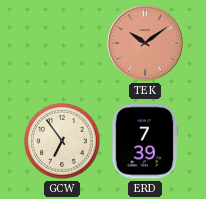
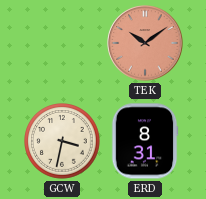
GCW: 6:54 -> 3:32 (63, 142)
ERD: 7:39 -> 8:31 (145, 141)
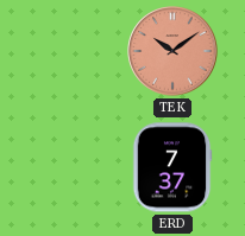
GCW: 3:32 -> none (63, 142)
ERD: 8:31 -> 7:37 (172, 167)
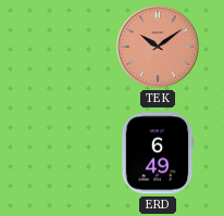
ERD: 7:37 -> 6:49 (158, 153)
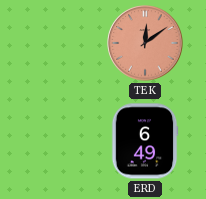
TEK: 10:09 -> 12:09 (145, 43)
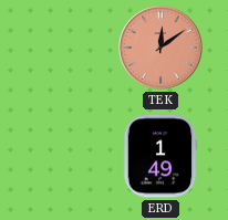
ERD: 6:49 -> 1:49 (160, 156)
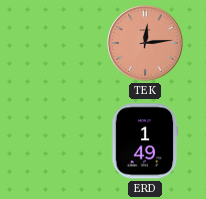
TEK: 12:09 -> 12:14 (145, 43)
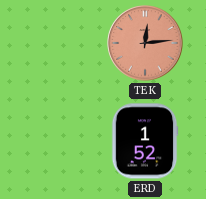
ERD: 1:49 -> 1:52 (145, 141)
